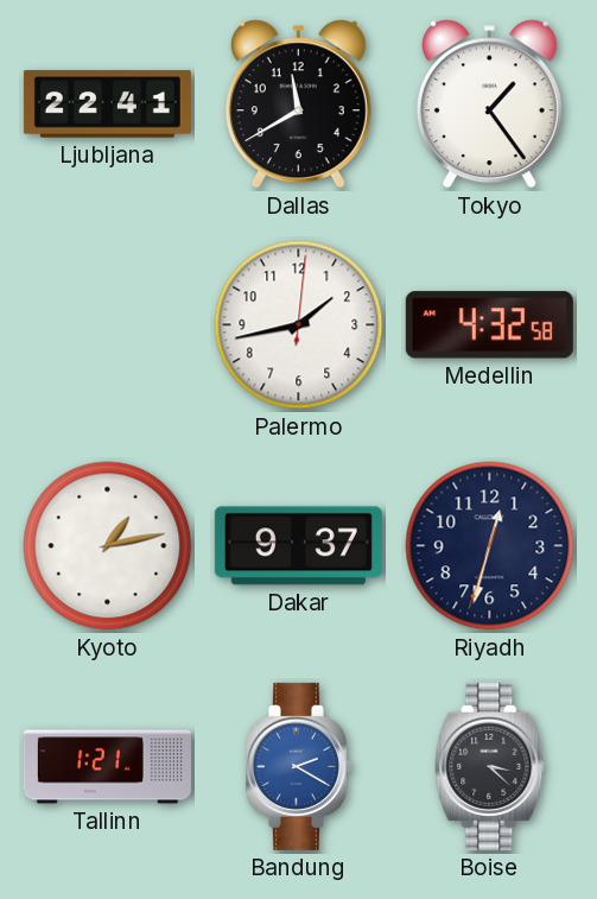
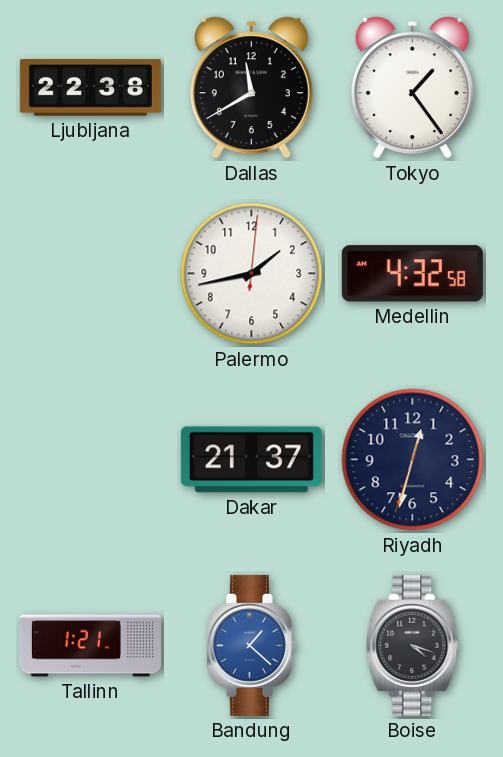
Ljubljana: 22:41 -> 22:38 (90, 88)
Kyoto: 1:13 -> none (108, 546)
Dakar: 9:37 -> 21:37 (251, 460)
Bandung: 2:20 -> 1:22 (251, 645)
Boise: 3:22 -> 4:18 (413, 645)
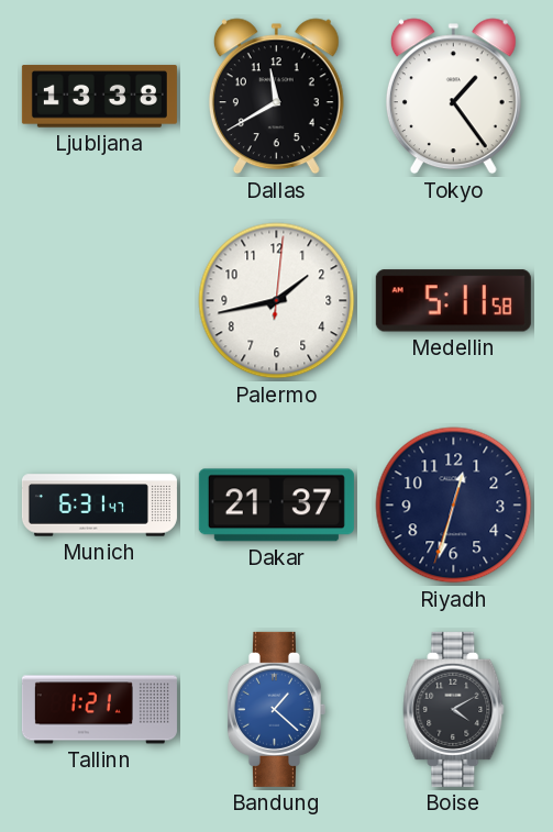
Ljubljana: 22:38 -> 13:38 (99, 97)
Medellin: 4:32 -> 5:11 (453, 301)
Munich: none -> 6:31 (99, 506)
Boise: 4:18 -> 4:10 (454, 709)
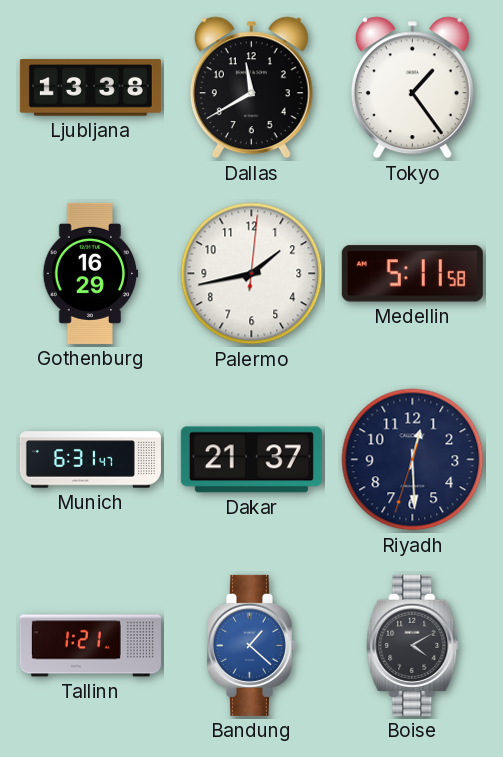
Gothenburg: none -> 16:29 (91, 273)
Riyadh: 12:32 -> 12:29 (413, 460)
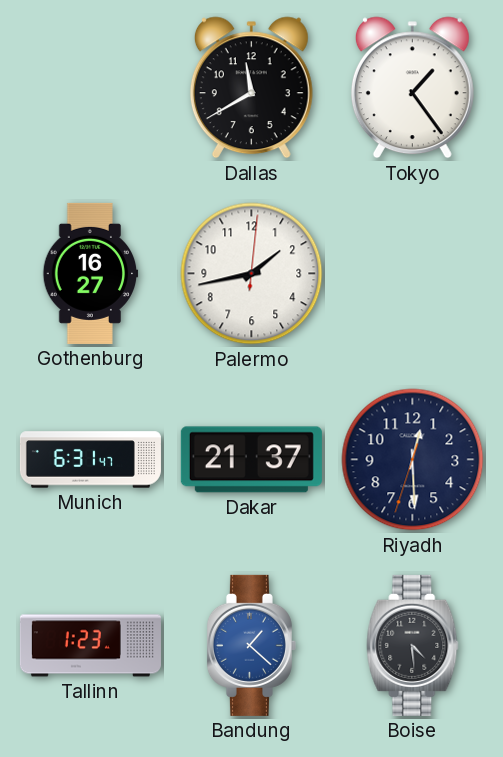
Ljubljana: 13:38 -> none (90, 88)
Gothenburg: 16:29 -> 16:27 (91, 273)
Medellin: 5:11 -> none (412, 274)
Tallinn: 1:21 -> 1:23 (90, 646)
Boise: 4:10 -> 4:29 (413, 645)
